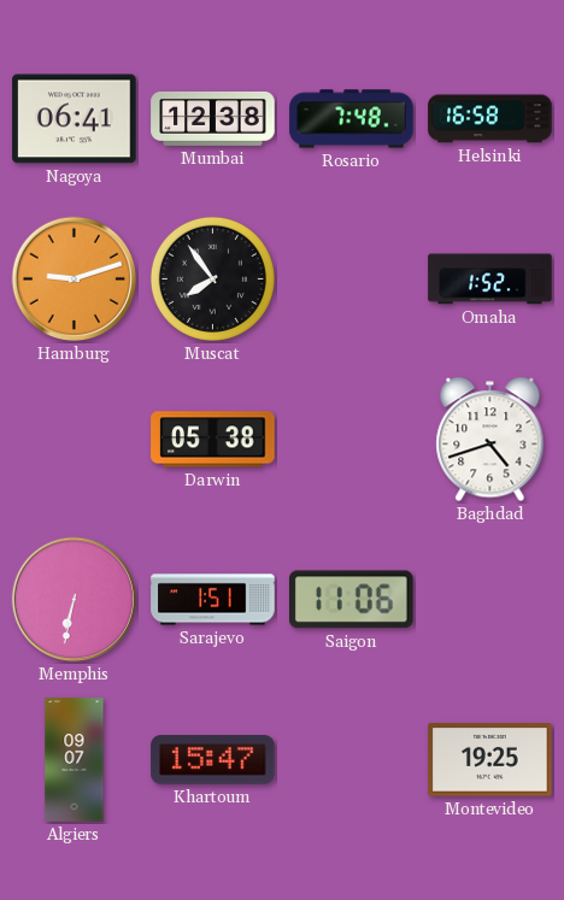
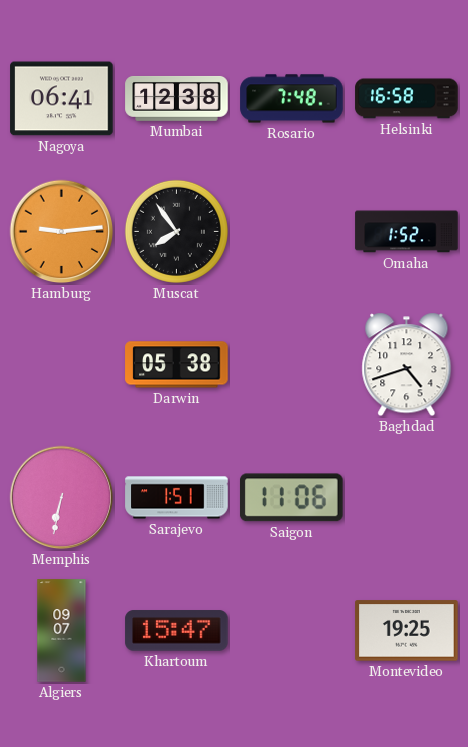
Hamburg: 9:12 -> 9:14 (62, 232)
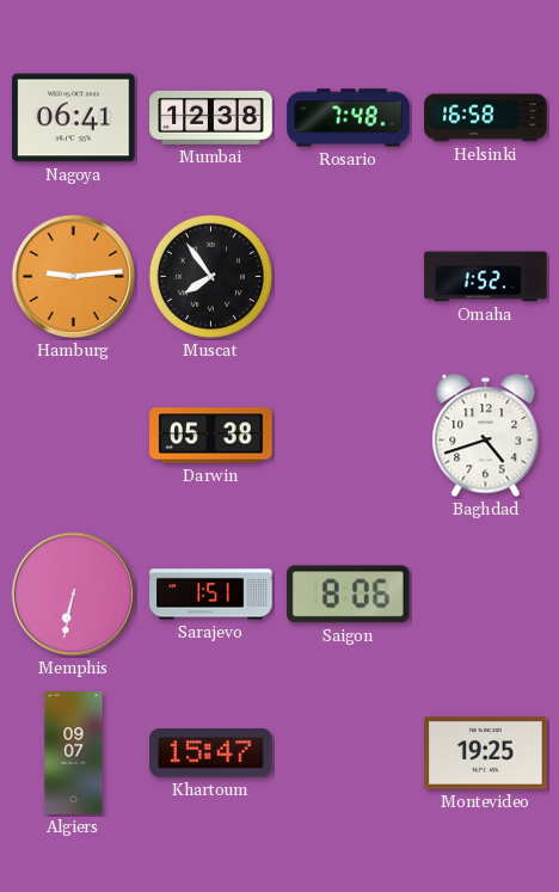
Saigon: 11:06 -> 8:06 (349, 595)
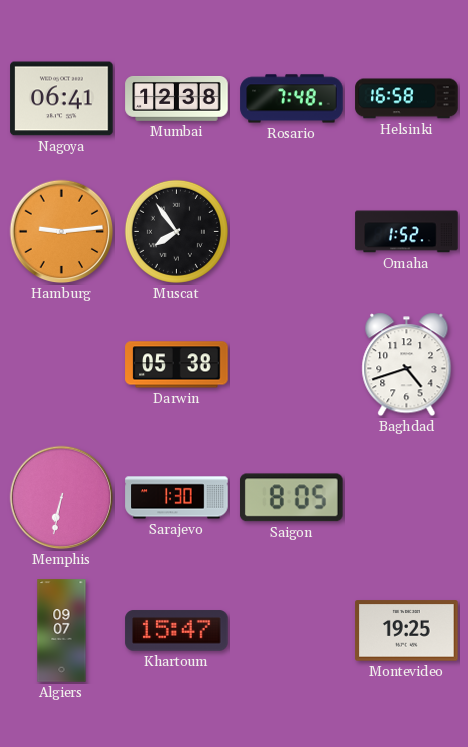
Sarajevo: 1:51 -> 1:30 (177, 498)
Saigon: 8:06 -> 8:05 (292, 498)
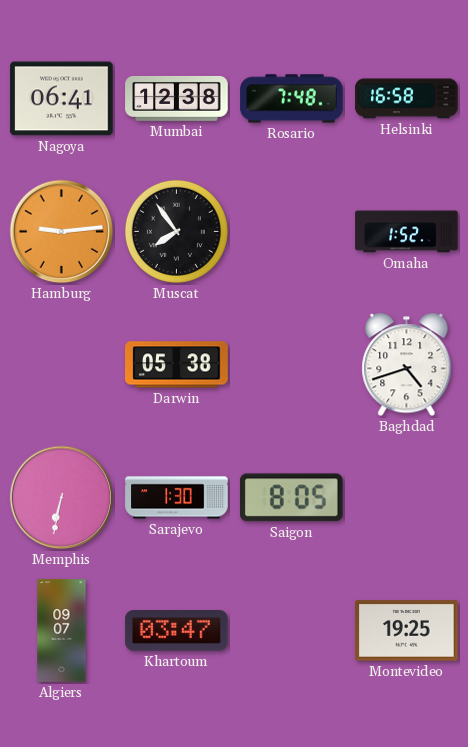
Khartoum: 15:47 -> 03:47 (177, 631)
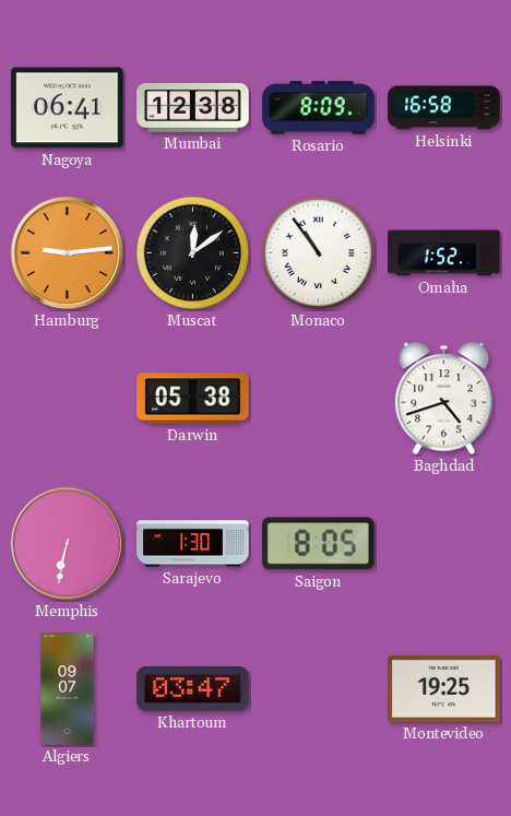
Rosario: 7:48 -> 8:09 (319, 108)
Muscat: 7:54 -> 12:09 (192, 252)
Monaco: none -> 10:54 (318, 252)
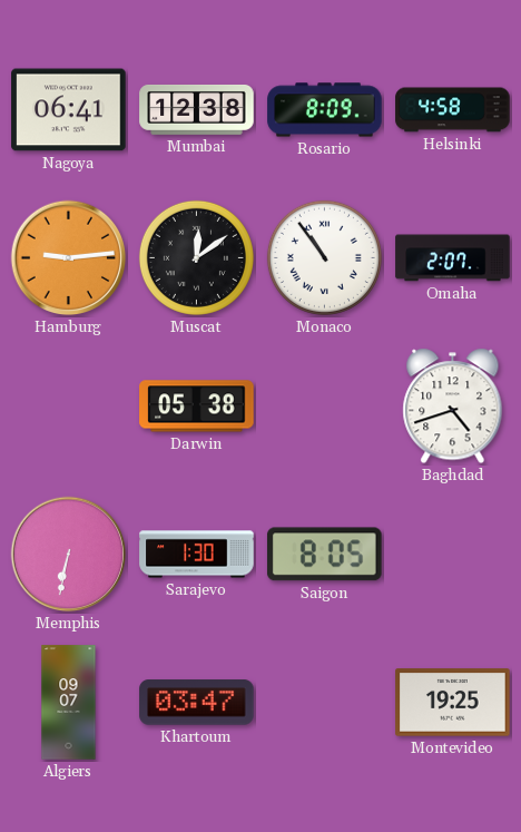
Helsinki: 16:58 -> 4:58 (453, 110)
Omaha: 1:52 -> 2:07 (453, 258)
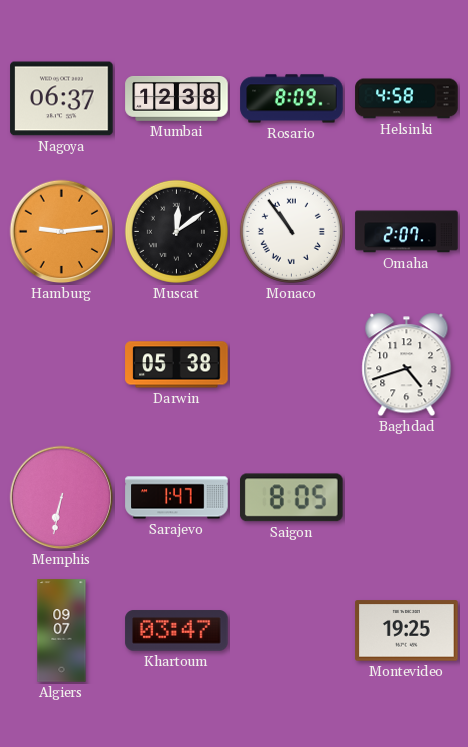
Nagoya: 06:41 -> 06:37 (62, 99)
Sarajevo: 1:30 -> 1:47 (177, 498)
